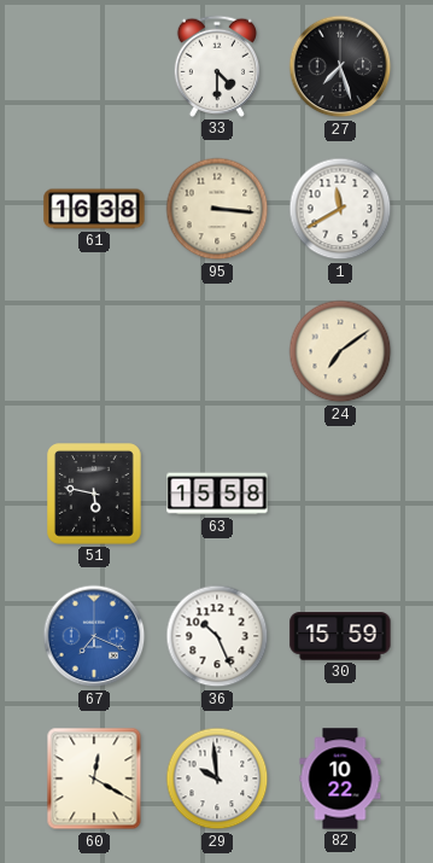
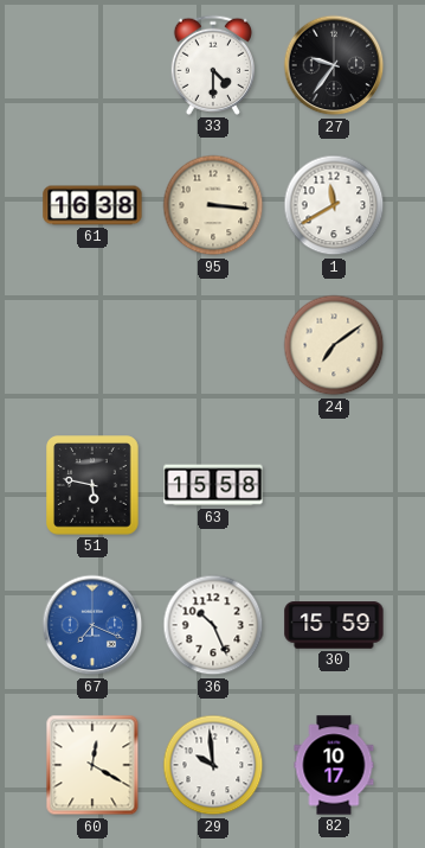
27: 7:27 -> 9:36 (334, 65)
82: 10:22 -> 10:17 (334, 765)
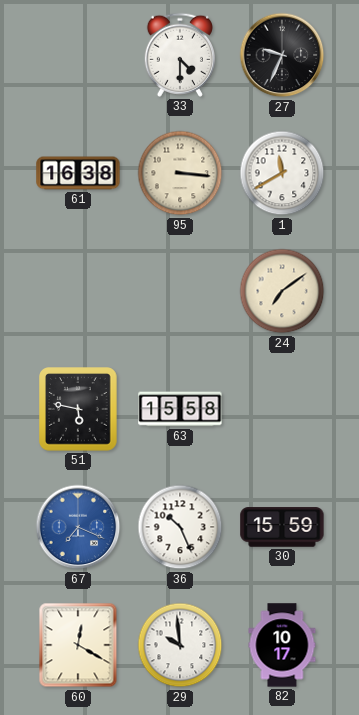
27: 9:36 -> 9:34 (282, 55)
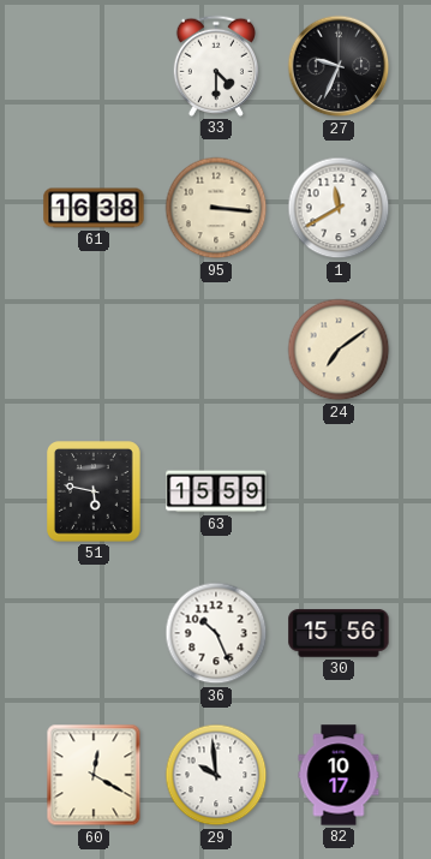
63: 15:58 -> 15:59 (216, 491)
67: 7:19 -> none (78, 527)
30: 15:59 -> 15:56 (339, 633)
